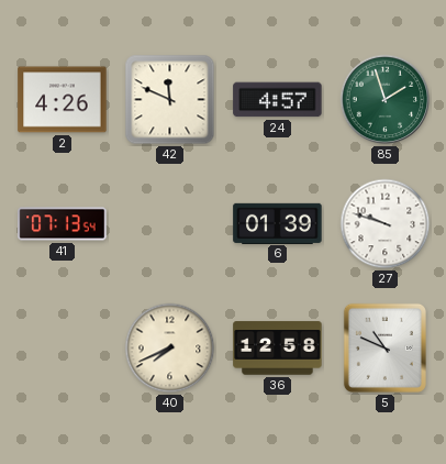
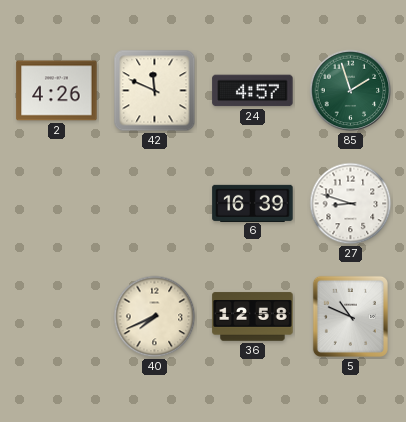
41: 07:13 -> none (63, 224)
6: 01:39 -> 16:39 (253, 203)
27: 9:48 -> 8:48 (351, 204)
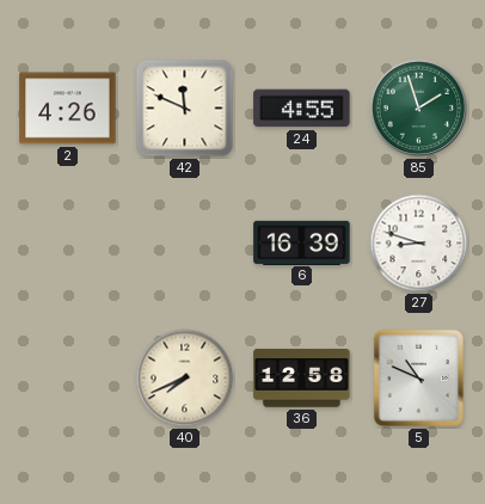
24: 4:57 -> 4:55 (302, 109)
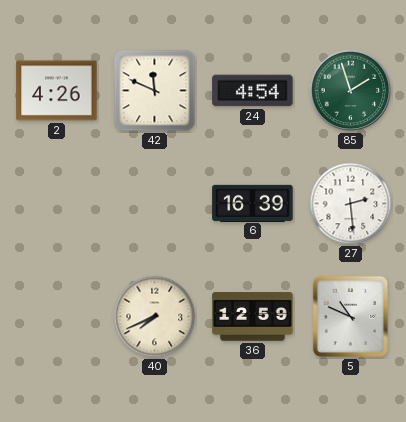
24: 4:55 -> 4:54 (253, 91)
27: 8:48 -> 2:29 (351, 204)
36: 12:58 -> 12:59 (253, 317)
